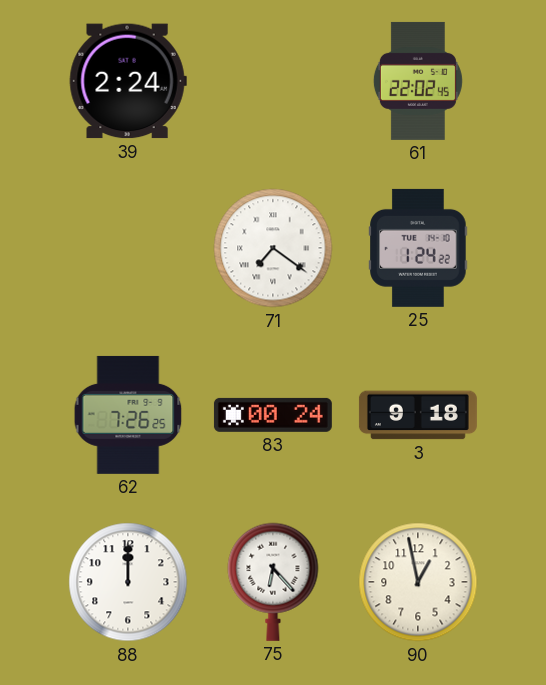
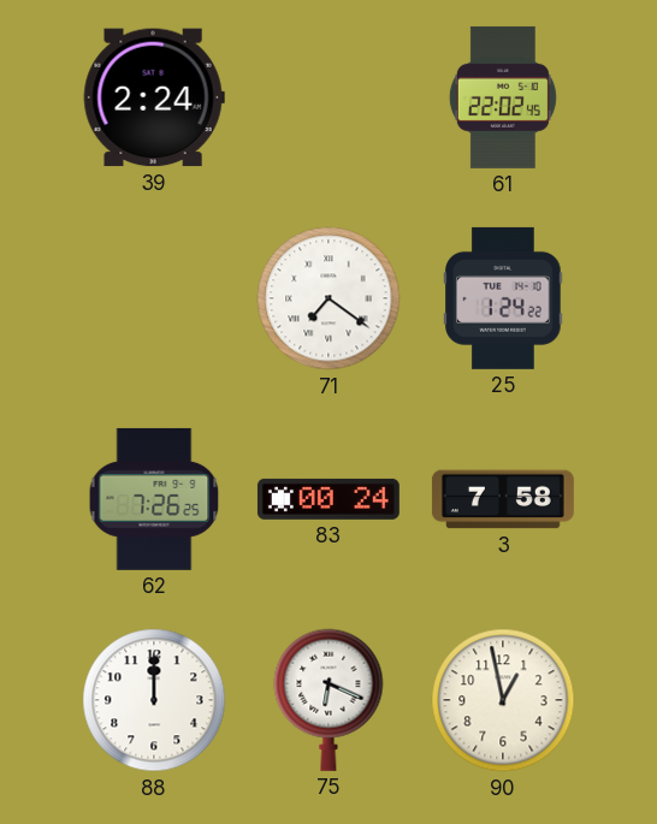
3: 9:18 -> 7:58 (503, 499)
75: 6:23 -> 6:19 (328, 700)
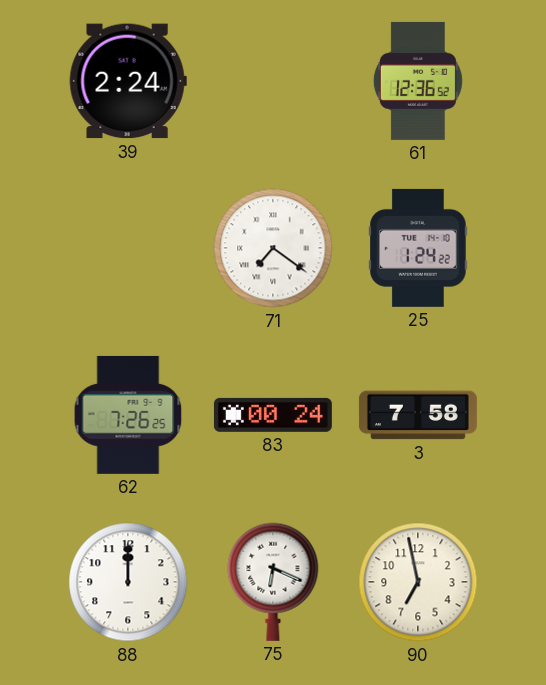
61: 22:02 -> 12:36 (418, 81)
90: 12:58 -> 6:58 (418, 582)
